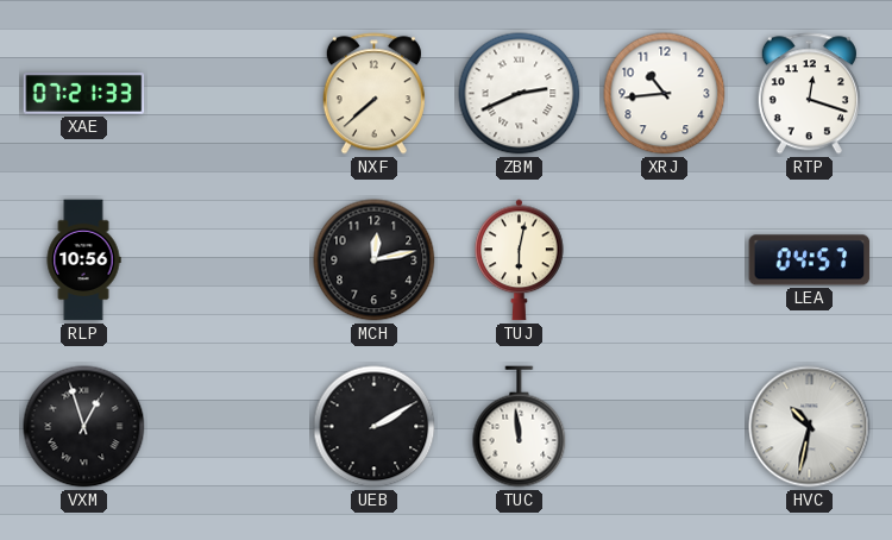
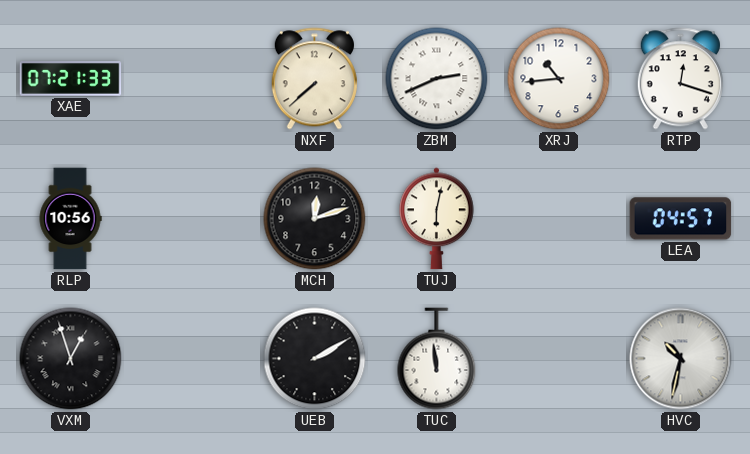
MCH: 12:13 -> 12:12 (315, 219)
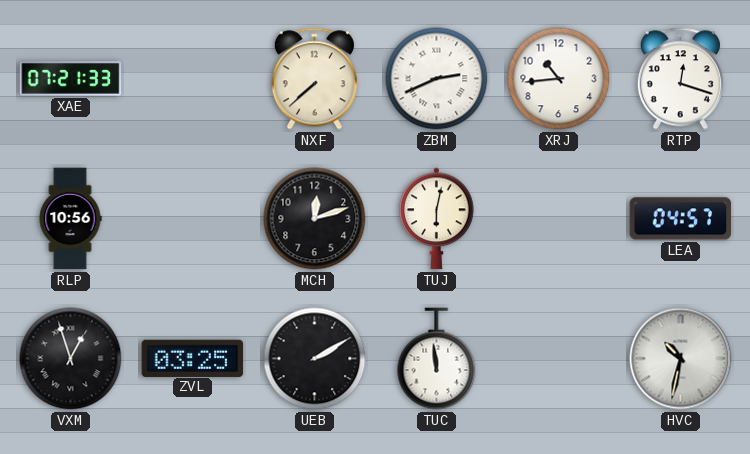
ZVL: none -> 03:25 (193, 358)
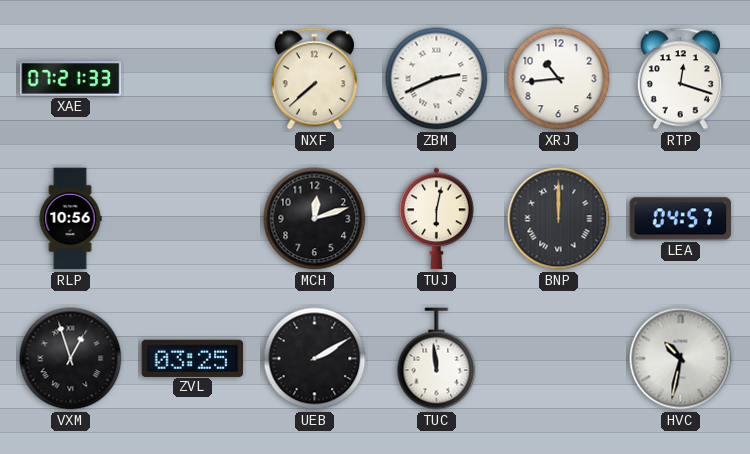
BNP: none -> 12:00 (559, 219)
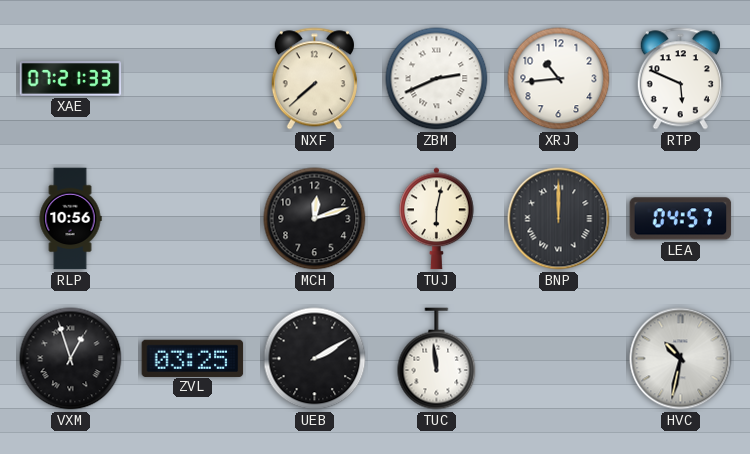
RTP: 12:18 -> 5:49 (680, 79)
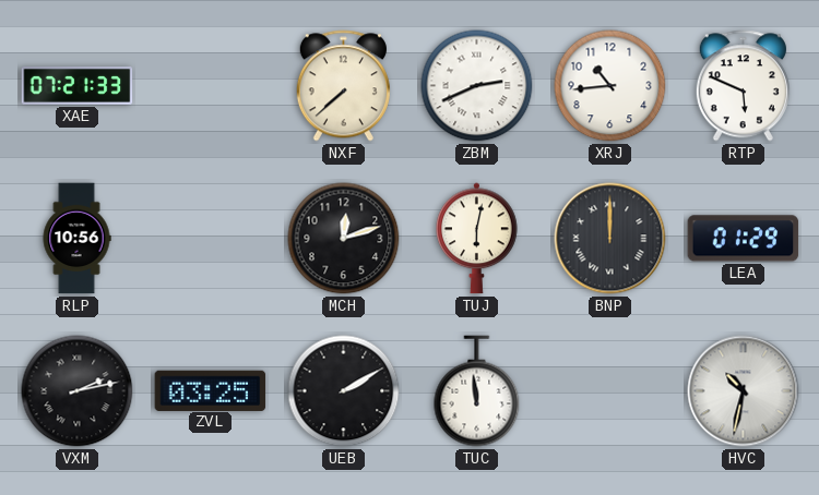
LEA: 04:57 -> 01:29 (744, 239)
VXM: 12:57 -> 2:13 (78, 391)
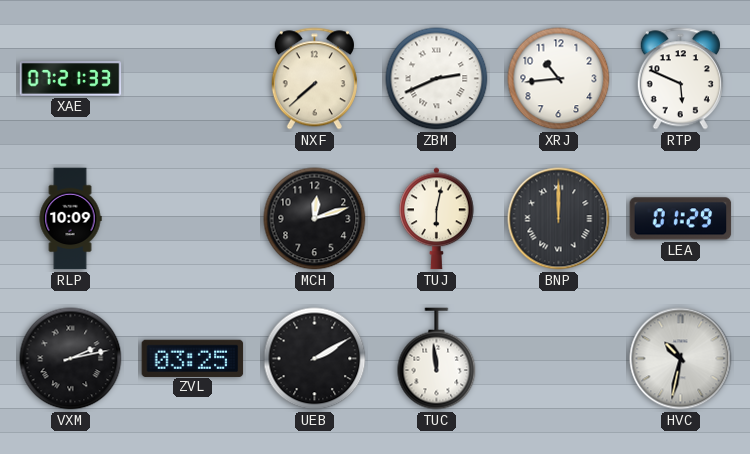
RLP: 10:56 -> 10:09 (70, 219)
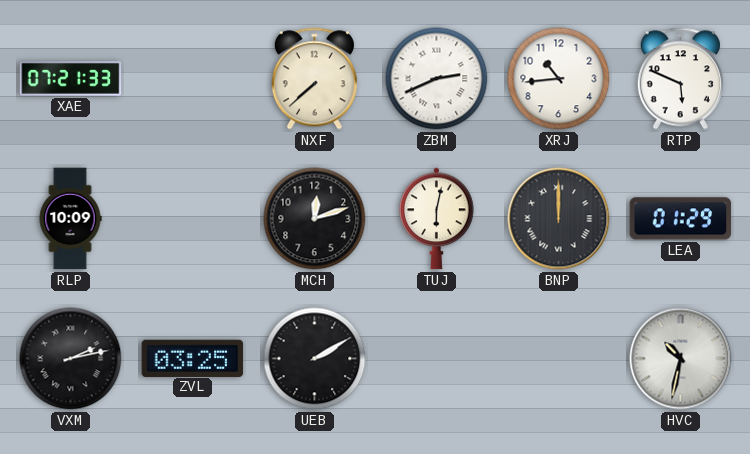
TUC: 11:59 -> none (437, 359)
